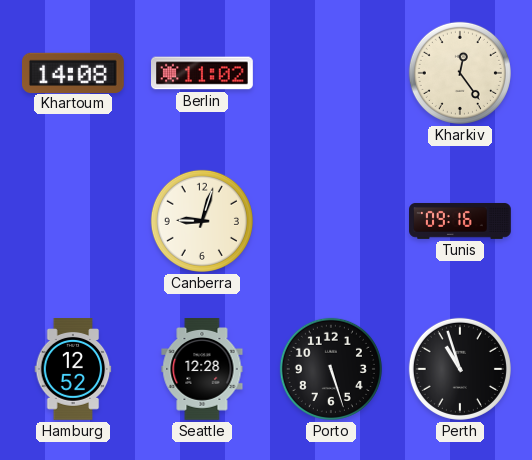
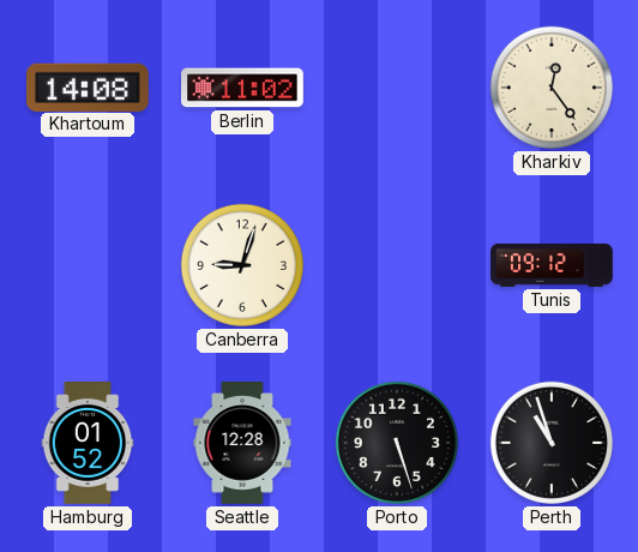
Tunis: 09:16 -> 09:12 (552, 265)
Hamburg: 12:52 -> 01:52 (88, 444)
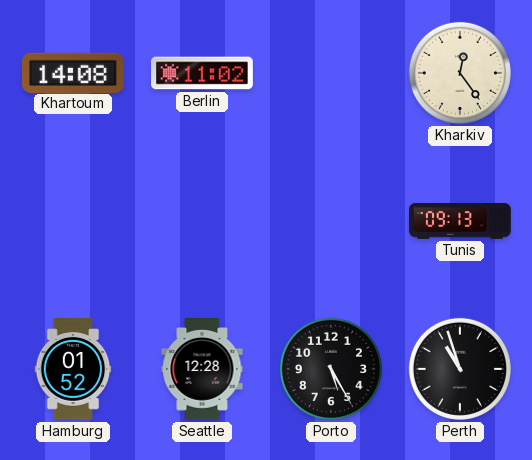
Canberra: 9:03 -> none (242, 265)
Tunis: 09:12 -> 09:13 (460, 221)
Porto: 5:27 -> 5:25 (331, 369)
